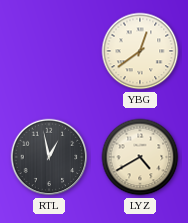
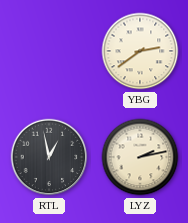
YBG: 12:39 -> 2:39 (140, 51)
LYZ: 4:40 -> 2:13 (140, 157)
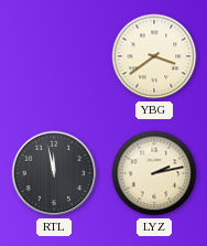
YBG: 2:39 -> 3:39 (154, 56)
RTL: 12:58 -> 11:58 (54, 173)
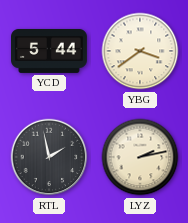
YCD: none -> 5:44 (50, 51)
RTL: 11:58 -> 1:58 (49, 157)
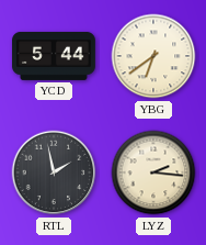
YBG: 3:39 -> 6:39 (153, 56)
LYZ: 2:13 -> 2:16 (153, 172)
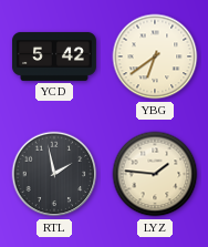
YCD: 5:44 -> 5:42 (55, 56)
LYZ: 2:16 -> 1:46 (155, 174)
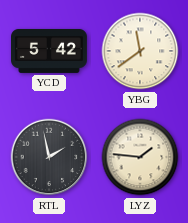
YBG: 6:39 -> 11:39 (140, 51)
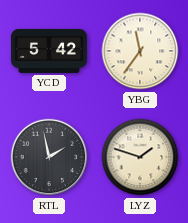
YBG: 11:39 -> 11:36 (140, 51)
LYZ: 1:46 -> 1:48 (140, 157)
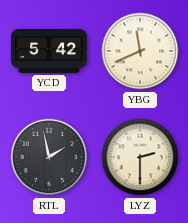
YBG: 11:36 -> 11:41 (140, 51)
LYZ: 1:48 -> 2:30 (140, 157)
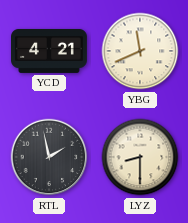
YCD: 5:42 -> 4:21 (50, 51)
LYZ: 2:30 -> 8:30 (140, 157)
